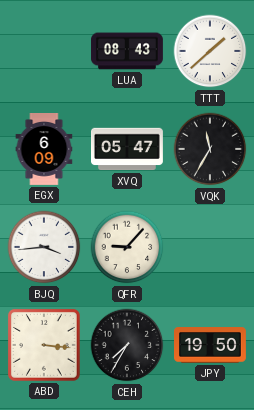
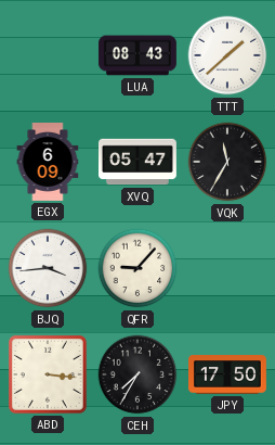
JPY: 19:50 -> 17:50 (228, 374)
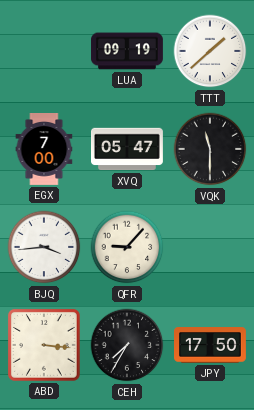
LUA: 08:43 -> 09:19 (128, 51)
EGX: 6:09 -> 7:00 (44, 150)
VQK: 11:35 -> 11:30 (210, 149)
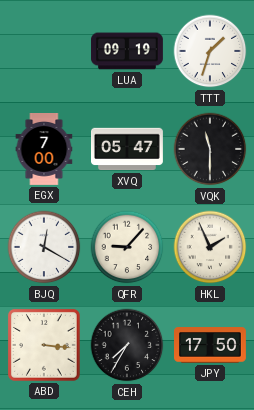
TTT: 1:38 -> 1:33 (210, 51)
BJQ: 3:44 -> 12:20 (44, 247)
HKL: none -> 1:56 (210, 247)
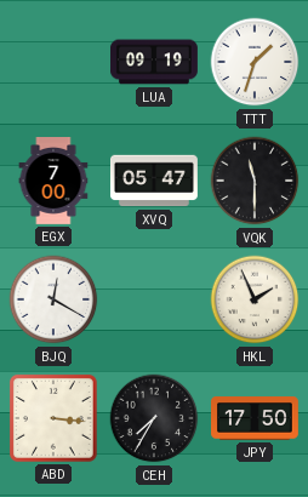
QFR: 9:07 -> none (127, 247)
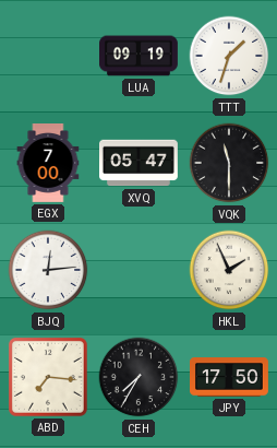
BJQ: 12:20 -> 12:14 (48, 270)
ABD: 3:16 -> 7:16 (48, 377)
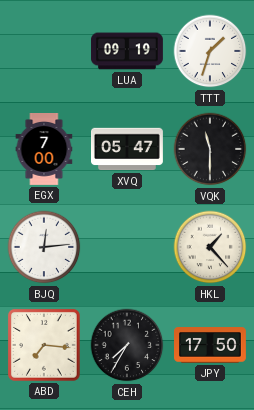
HKL: 1:56 -> 1:23 (210, 247)
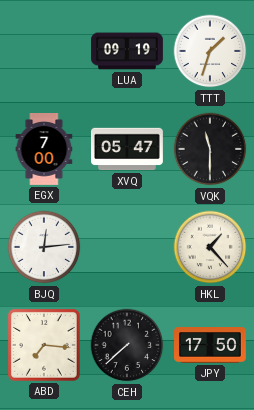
CEH: 7:35 -> 7:38 (127, 345)
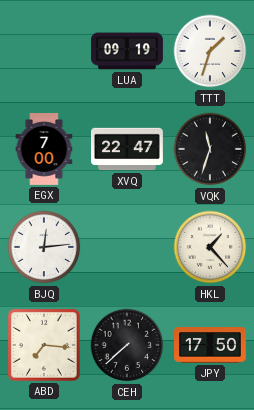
XVQ: 05:47 -> 22:47 (128, 149)
VQK: 11:30 -> 11:33 (210, 149)
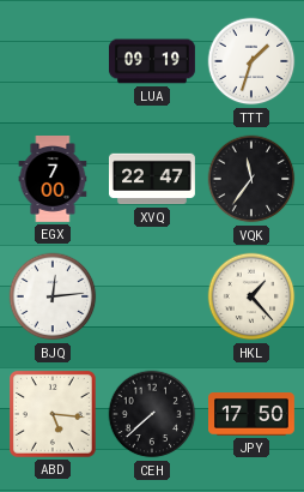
VQK: 11:33 -> 11:36 (251, 179)
ABD: 7:16 -> 5:16 (53, 414)
